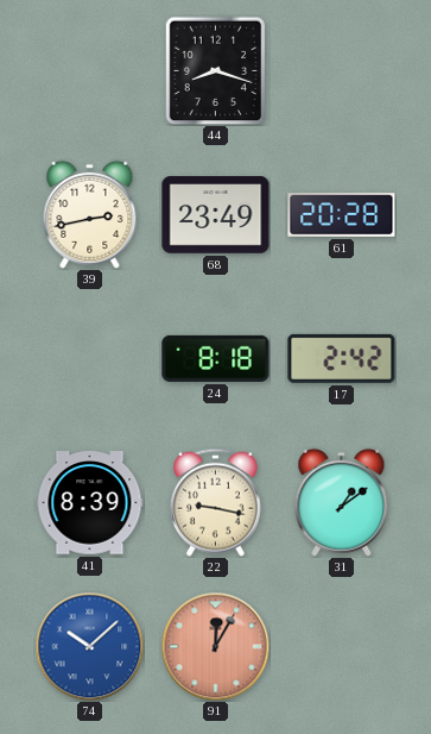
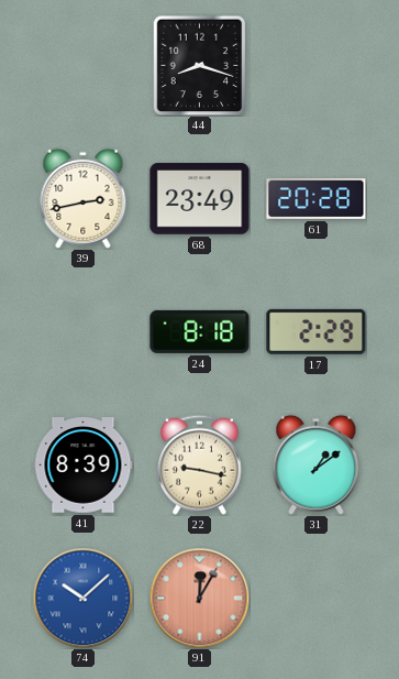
17: 2:42 -> 2:29 (317, 331)
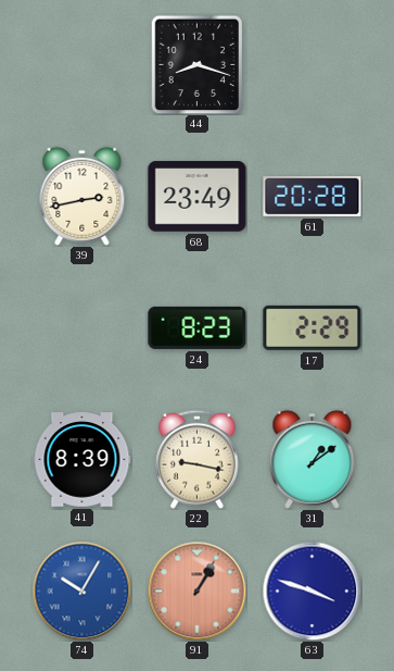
24: 8:18 -> 8:23 (198, 327)
74: 10:08 -> 10:05 (81, 591)
91: 12:05 -> 1:05 (196, 591)
63: none -> 3:48 (312, 591)
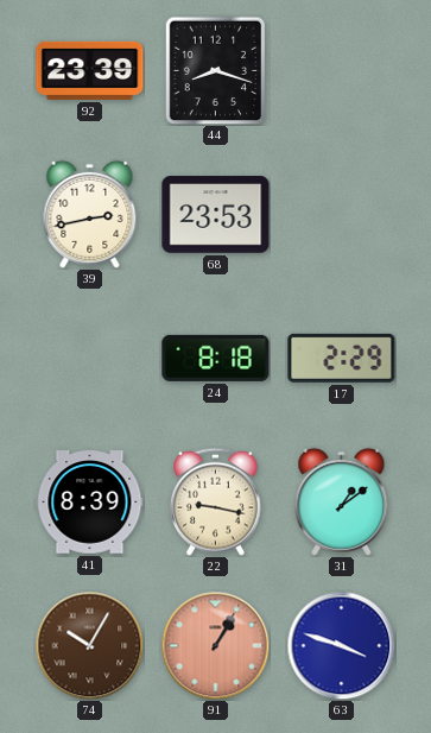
92: none -> 23:39 (90, 70)
68: 23:49 -> 23:53 (216, 215)
61: 20:28 -> none (313, 197)
24: 8:23 -> 8:18 (216, 358)
74 dial: blue -> brown (89, 645)
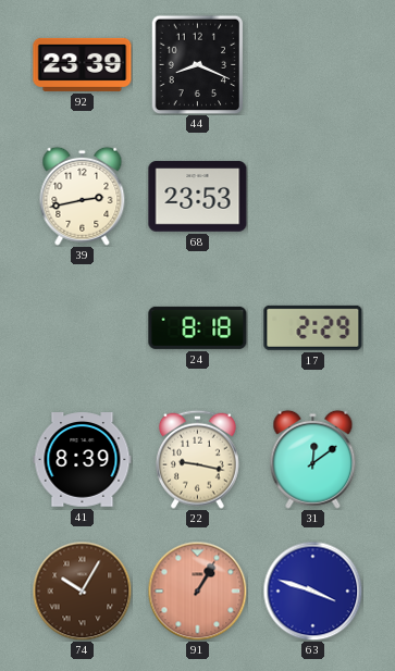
44: 8:18 -> 8:19 (198, 64)
31: 1:09 -> 12:09 (313, 459)
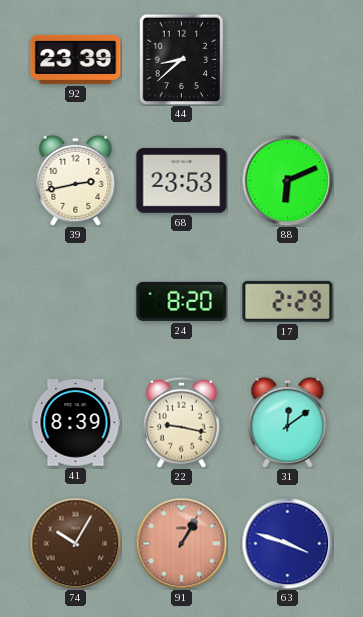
44: 8:19 -> 8:38 (182, 59)
88: none -> 6:11 (287, 180)
24: 8:18 -> 8:20 (182, 301)
